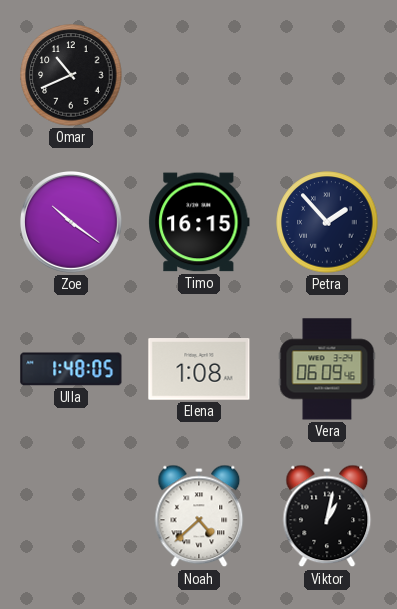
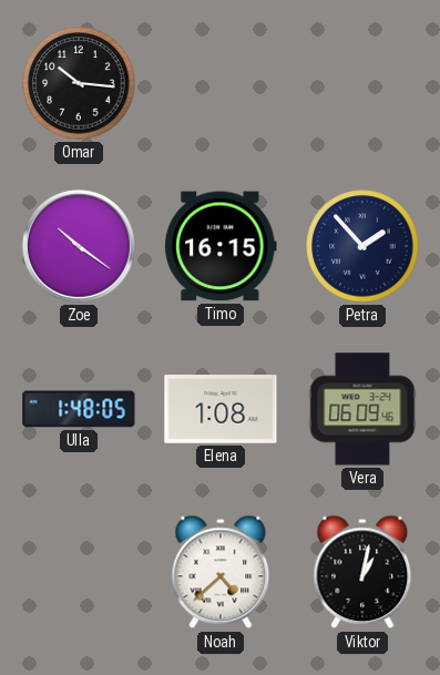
Omar: 10:41 -> 10:16 (79, 83)
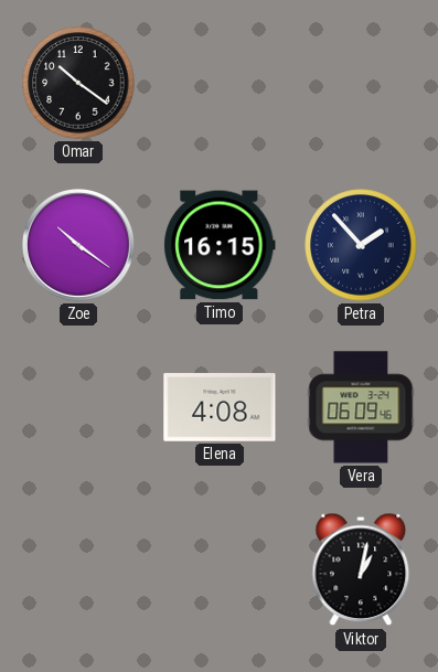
Omar: 10:16 -> 10:21 (78, 83)
Ulla: 1:48 -> none (79, 409)
Elena: 1:08 -> 4:08 (220, 407)
Noah: 4:38 -> none (221, 572)
